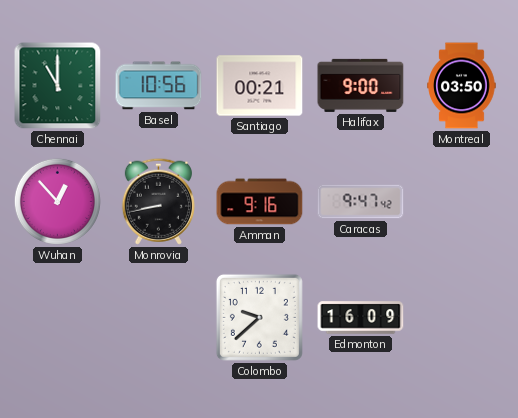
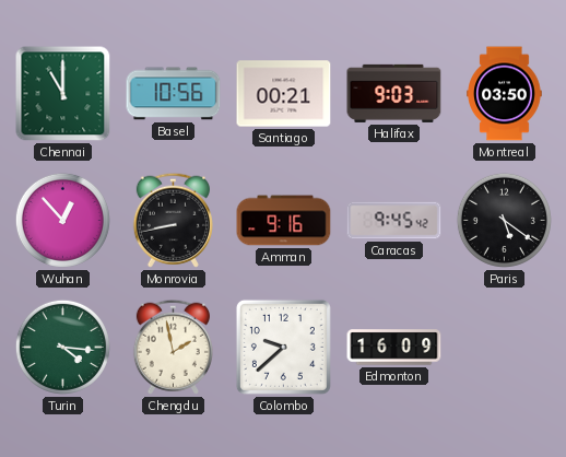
Halifax: 9:00 -> 9:03 (394, 93)
Caracas: 9:47 -> 9:45 (394, 221)
Paris: none -> 5:21 (504, 220)
Turin: none -> 4:16 (62, 347)
Chengdu: none -> 1:58 (173, 347)
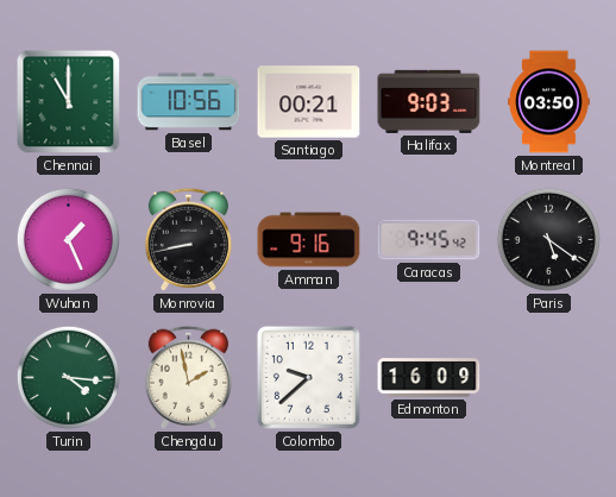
Wuhan: 12:53 -> 1:26 (68, 239)
